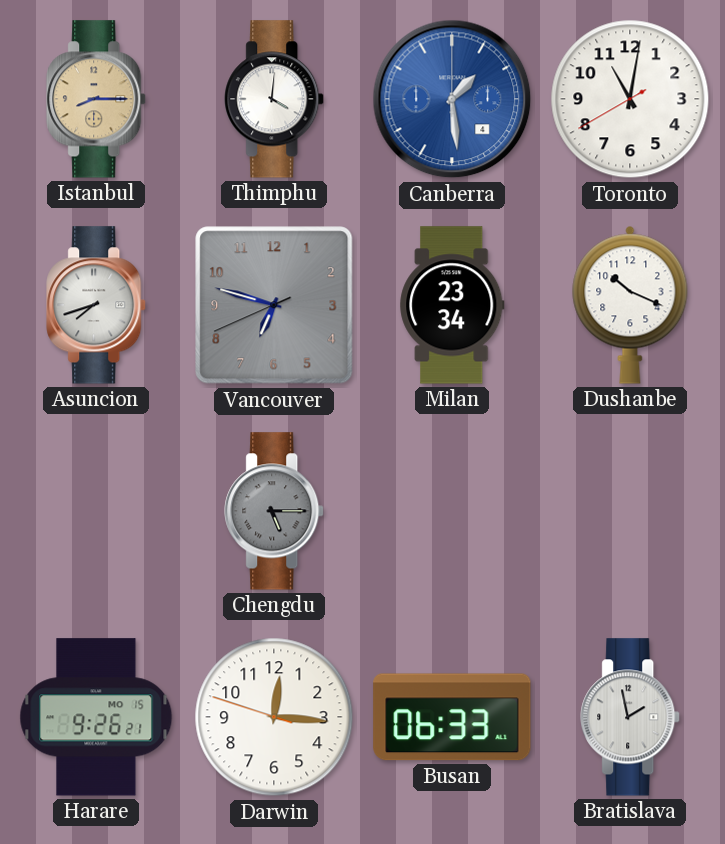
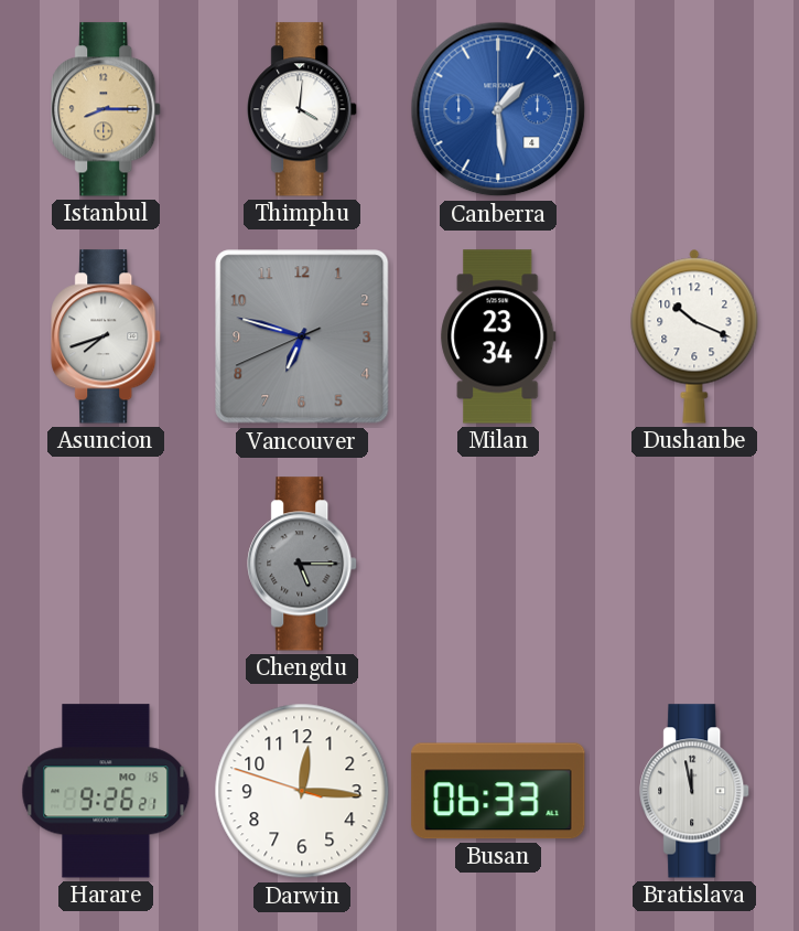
Toronto: 11:01 -> none (630, 99)
Bratislava: 1:58 -> 11:58 (695, 791)
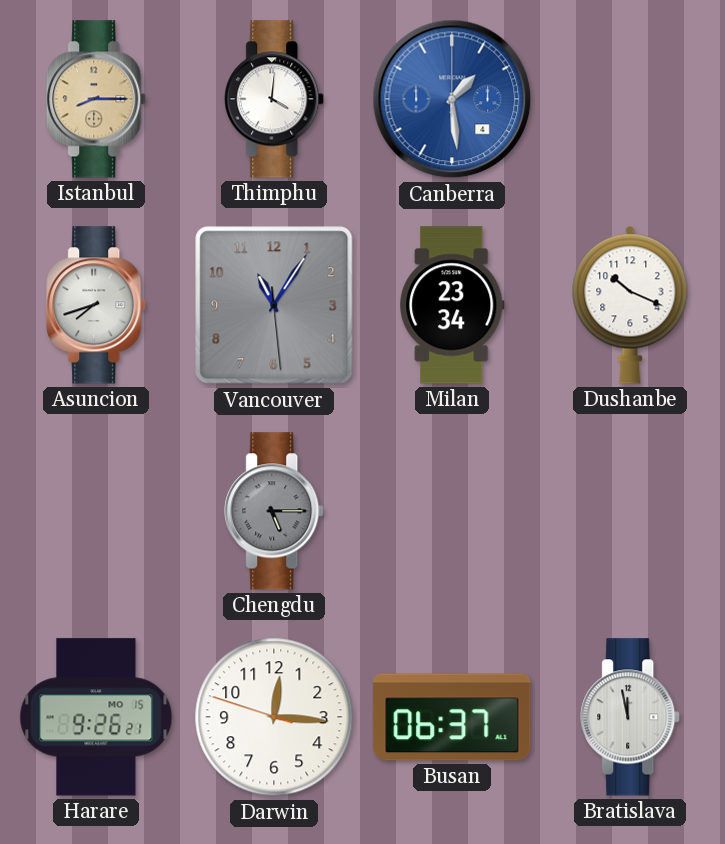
Vancouver: 6:47 -> 11:05 (274, 305)
Busan: 06:33 -> 06:37 (452, 717)
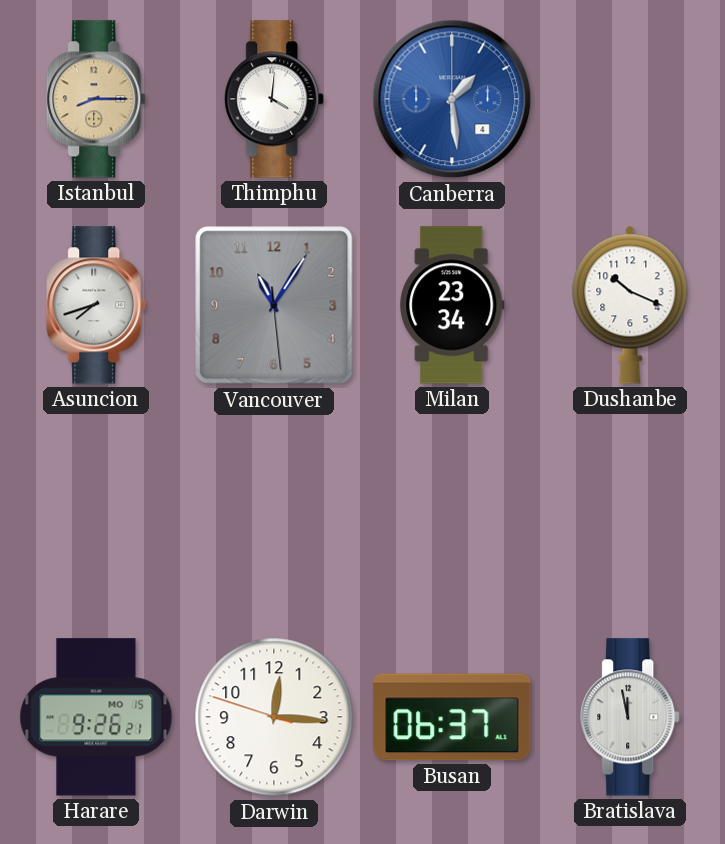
Chengdu: 5:15 -> none (275, 511)
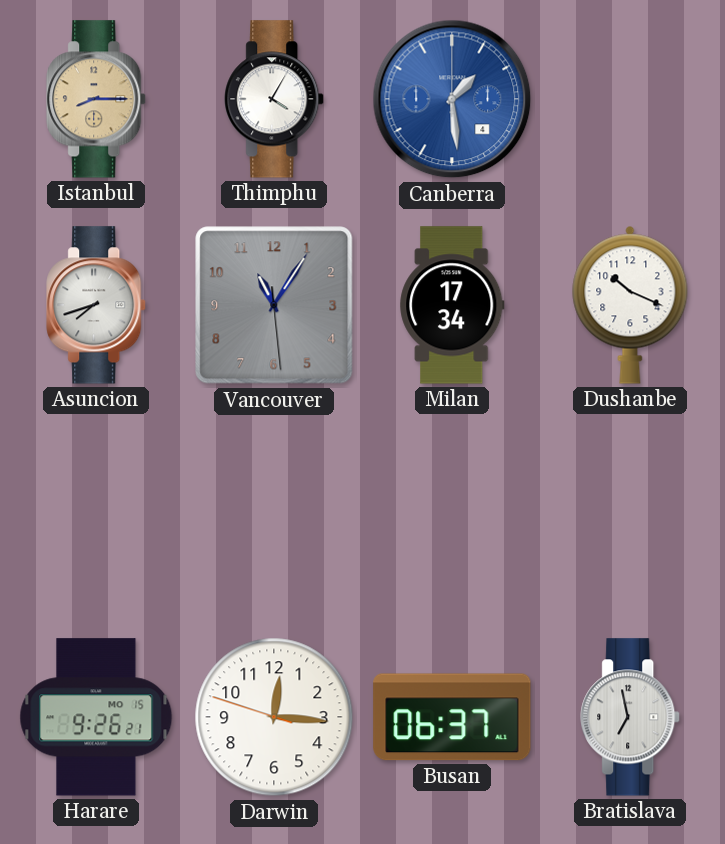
Thimphu: 4:01 -> 4:05 (275, 99)
Milan: 23:34 -> 17:34 (452, 305)
Bratislava: 11:58 -> 6:58 (631, 717)
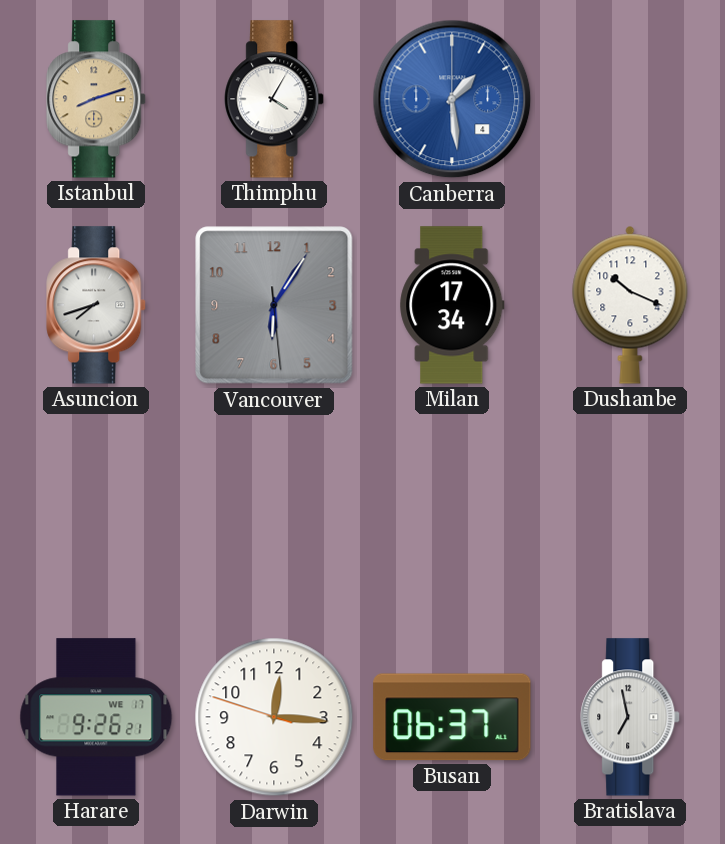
Istanbul: 8:15 -> 8:12 (97, 99)
Vancouver: 11:05 -> 6:05 (274, 305)
Harare date: MO 15 -> WE 17 (96, 717)
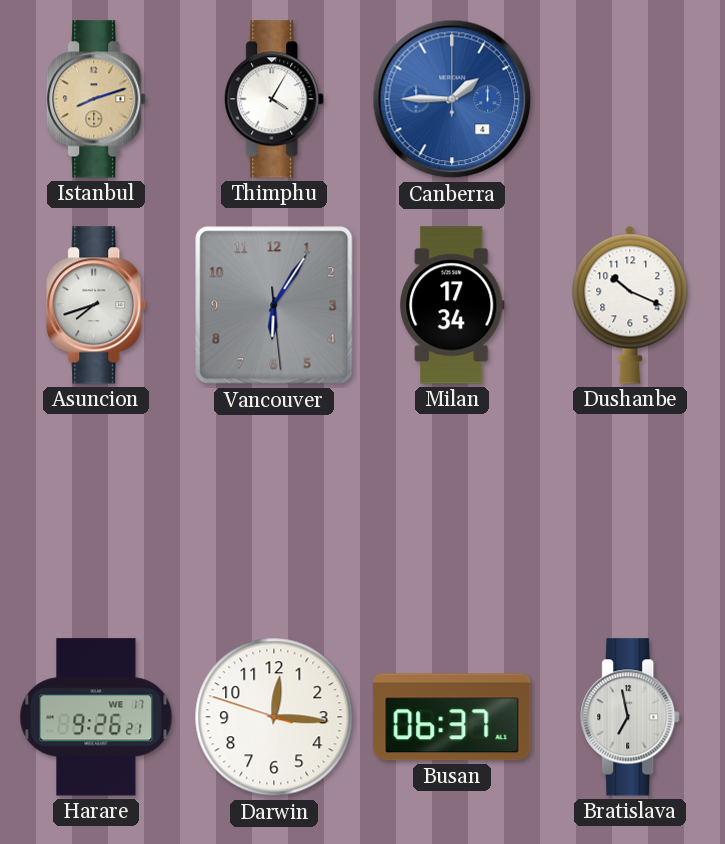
Canberra: 1:29 -> 1:45 (452, 99)
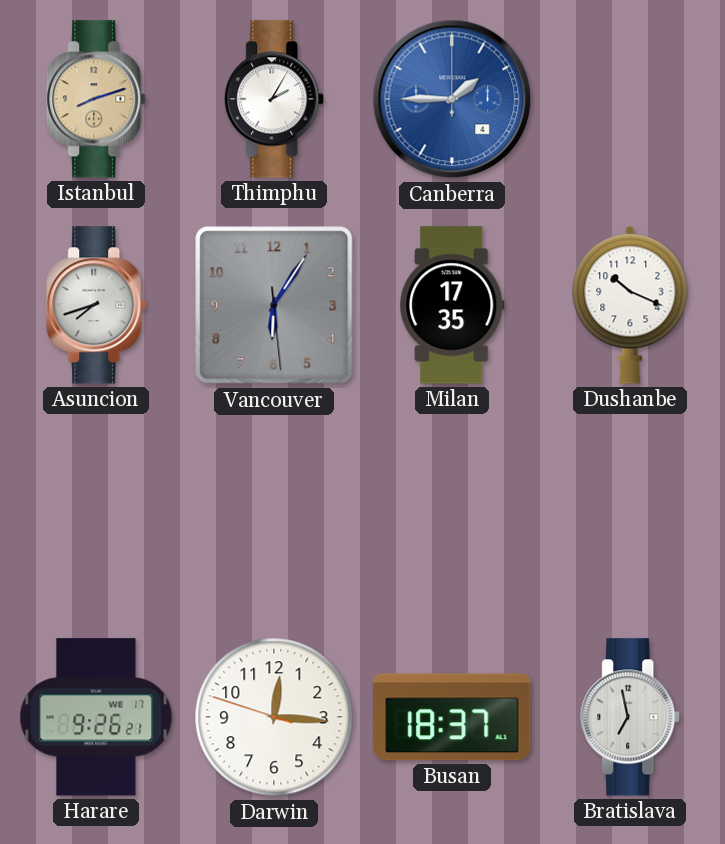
Thimphu: 4:05 -> 2:05 (275, 99)
Milan: 17:34 -> 17:35 (452, 305)
Busan: 06:37 -> 18:37 (452, 717)
